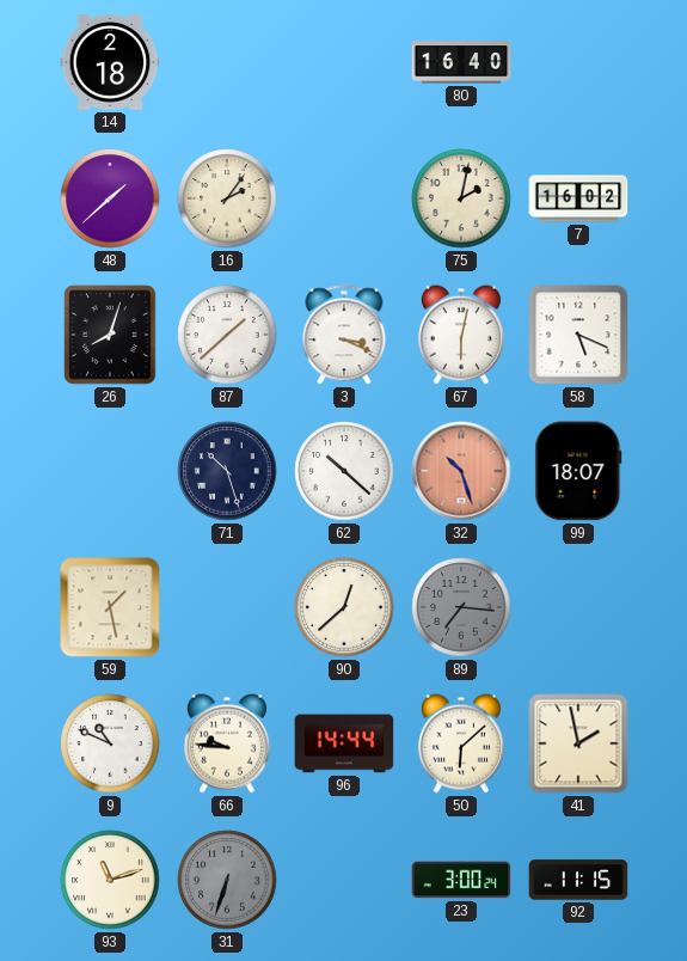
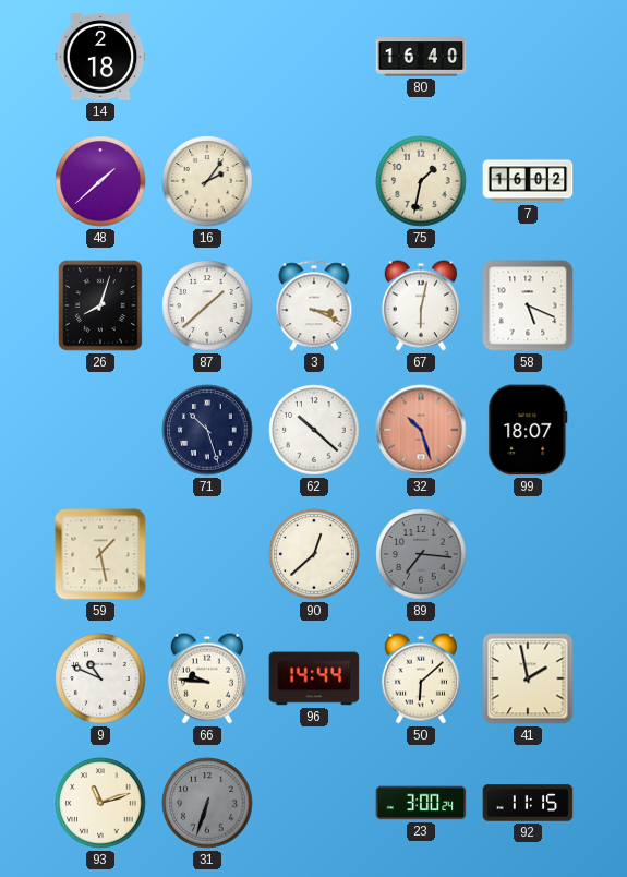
75: 2:02 -> 1:32 (421, 181)
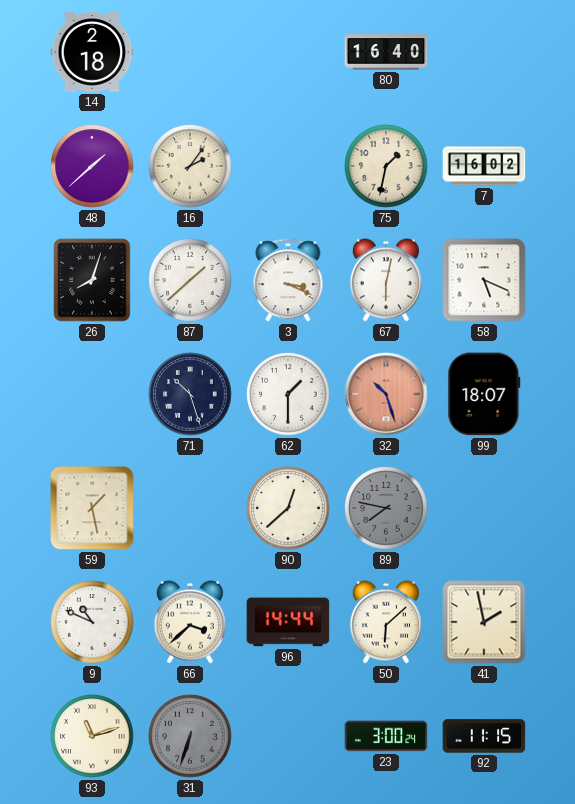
62: 10:22 -> 1:30 (288, 394)
89: 7:16 -> 7:47 (386, 508)
66: 9:46 -> 3:38 (190, 622)
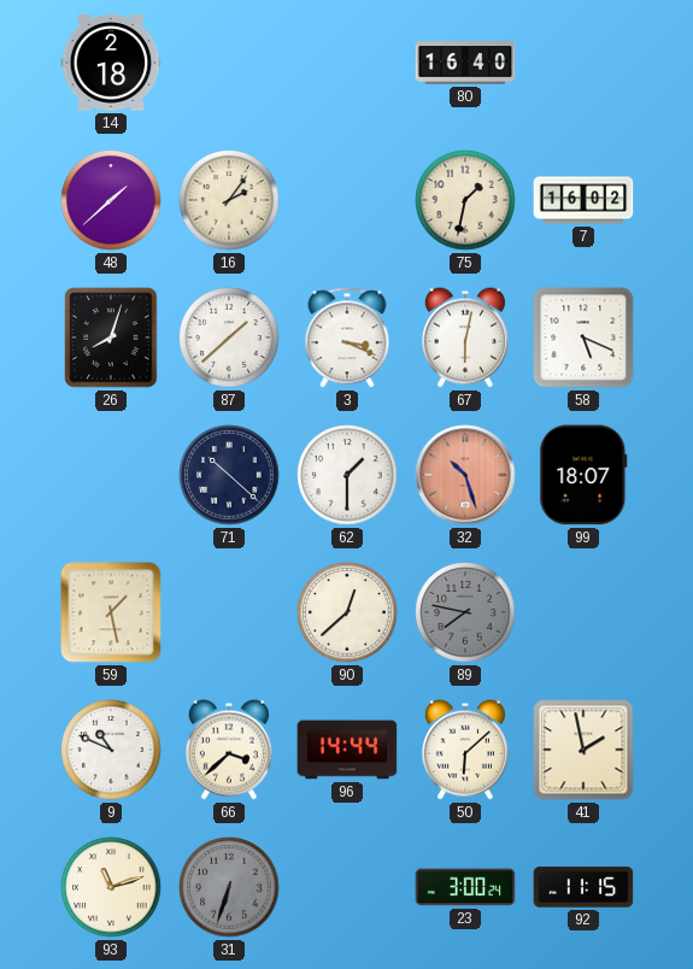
71: 10:27 -> 10:22 (229, 475)
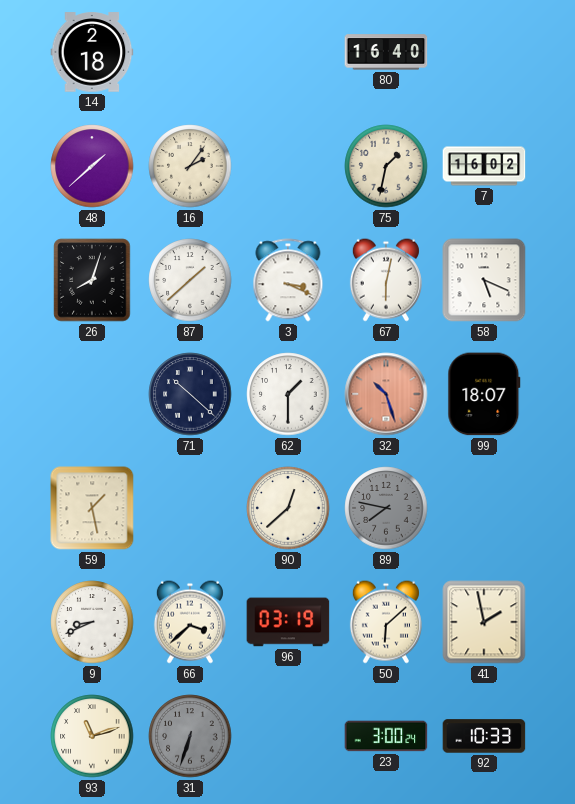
9: 10:49 -> 8:41 (92, 622)
96: 14:44 -> 03:19 (288, 622)
92: 11:15 -> 10:33 (484, 736)
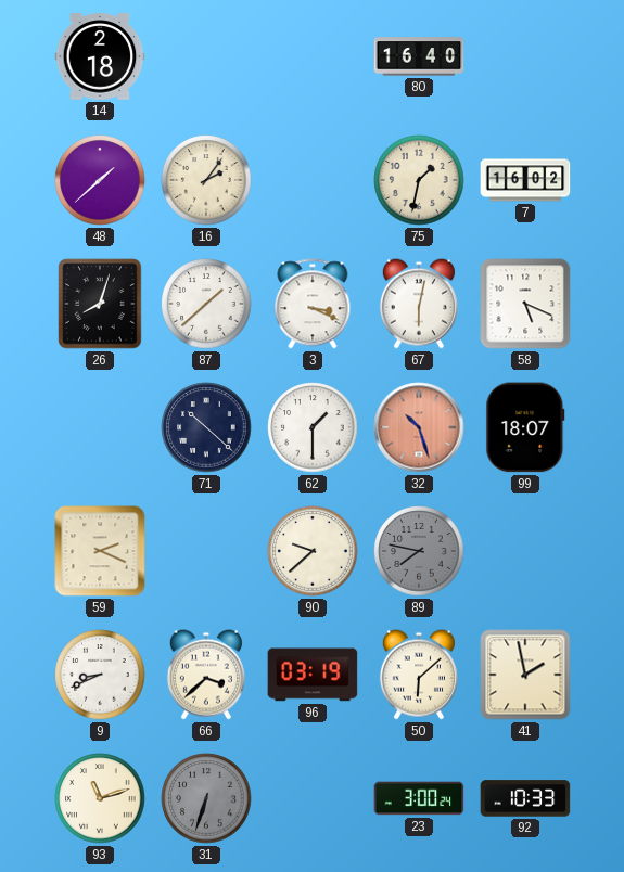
59: 1:28 -> 2:19 (100, 551)
90: 12:38 -> 9:38 (313, 551)
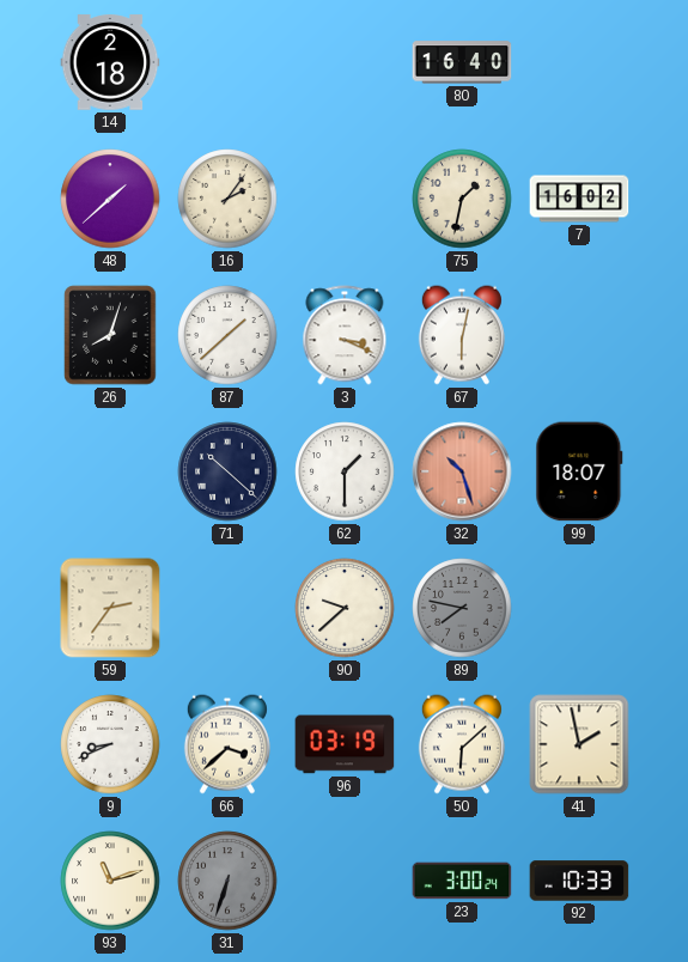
58: 5:19 -> none (525, 304)
59: 2:19 -> 2:36 (110, 608)
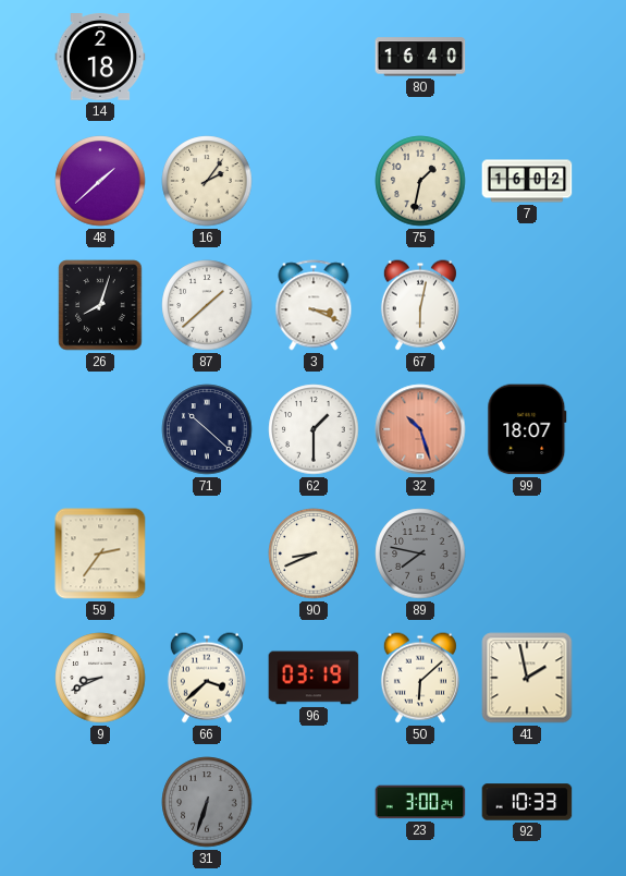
90: 9:38 -> 8:41 (314, 553)
93: 11:12 -> none (110, 881)
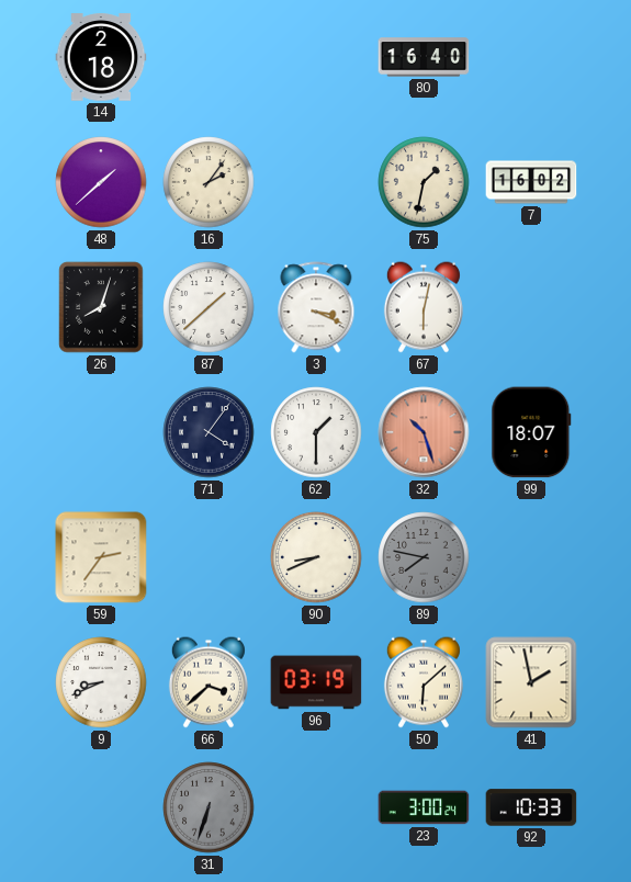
71: 10:22 -> 4:06 (209, 432)
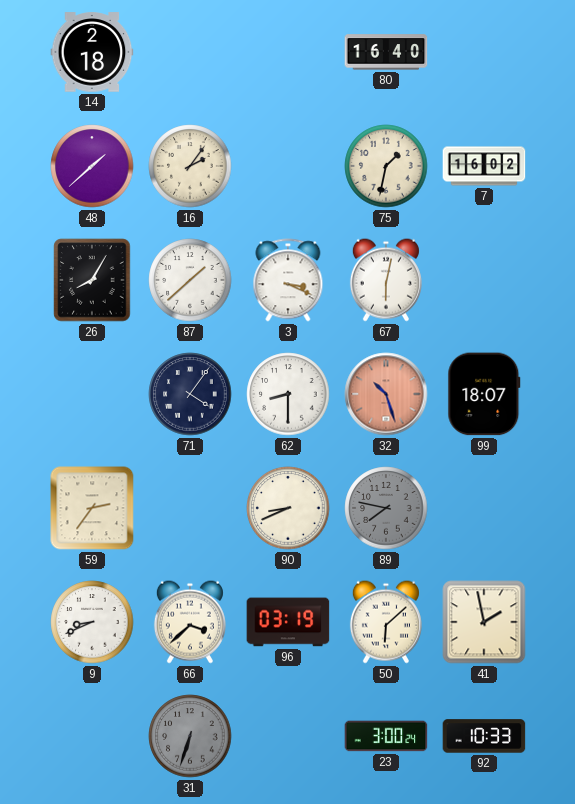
26: 8:03 -> 8:05 (92, 280)
62: 1:30 -> 8:30 (288, 394)
